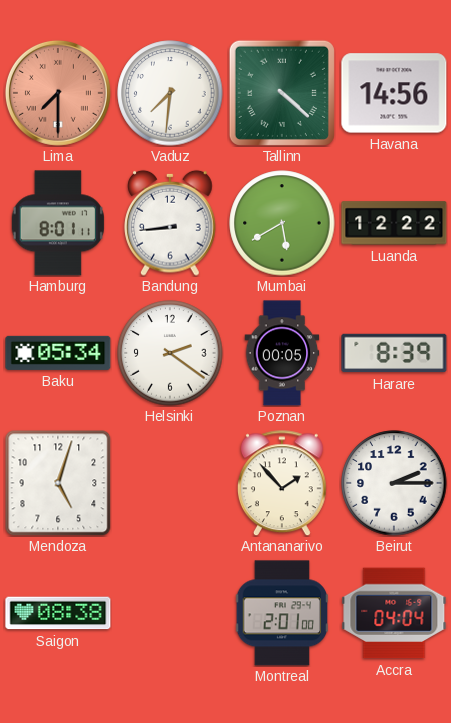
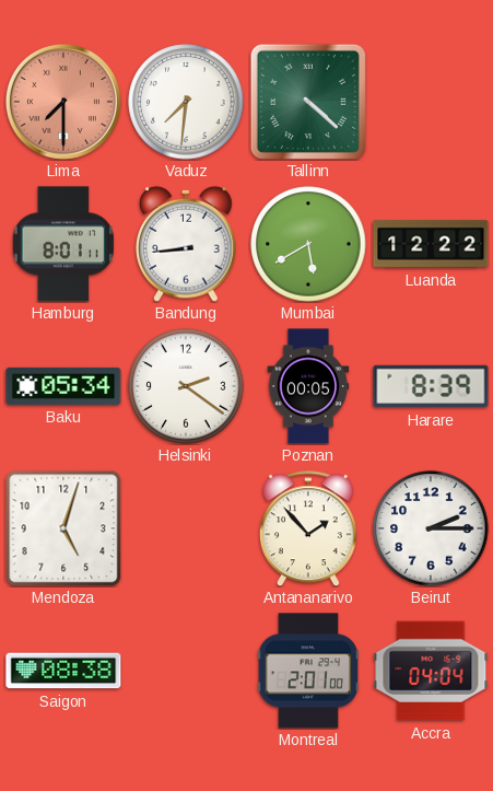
Havana: 14:56 -> none (394, 93)
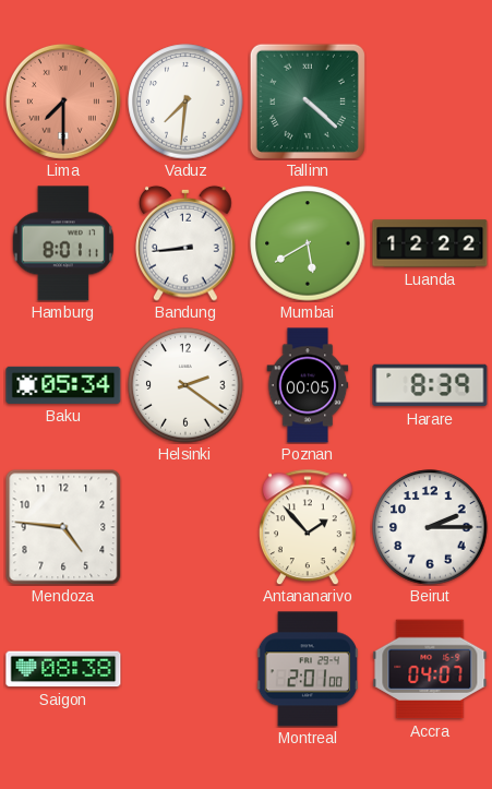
Mendoza: 5:03 -> 4:46 (63, 527)
Accra: 04:04 -> 04:07 (430, 669)
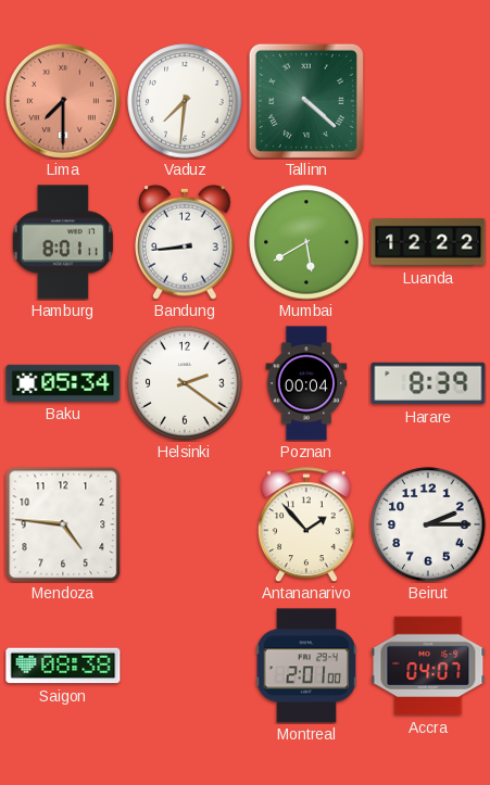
Poznan: 00:05 -> 00:04 (306, 383)
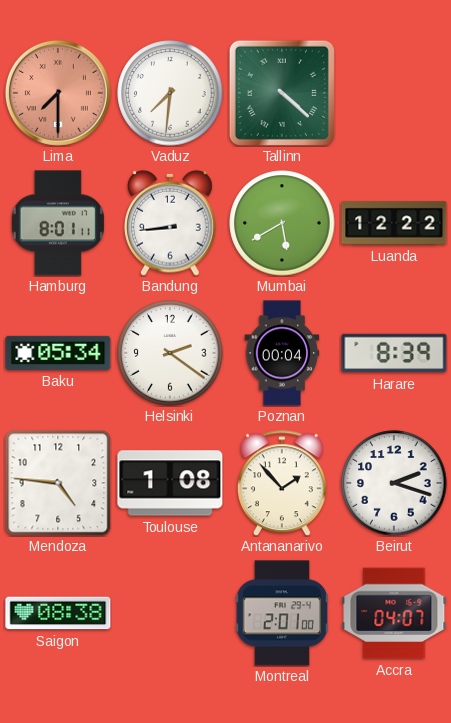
Toulouse: none -> 1:08 (170, 483)
Beirut: 2:15 -> 2:18 (394, 483)
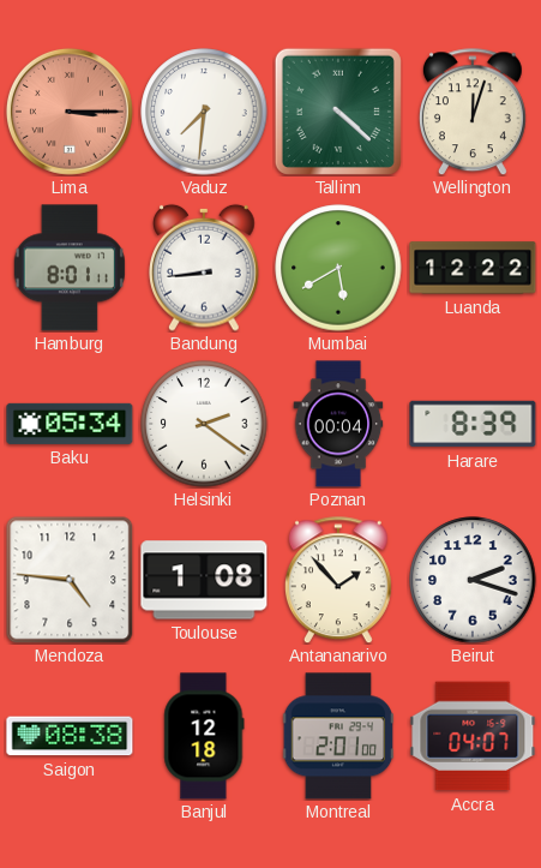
Lima: 7:30 -> 3:15 (70, 112)
Wellington: none -> 12:03 (473, 112)
Banjul: none -> 12:18 (204, 736)
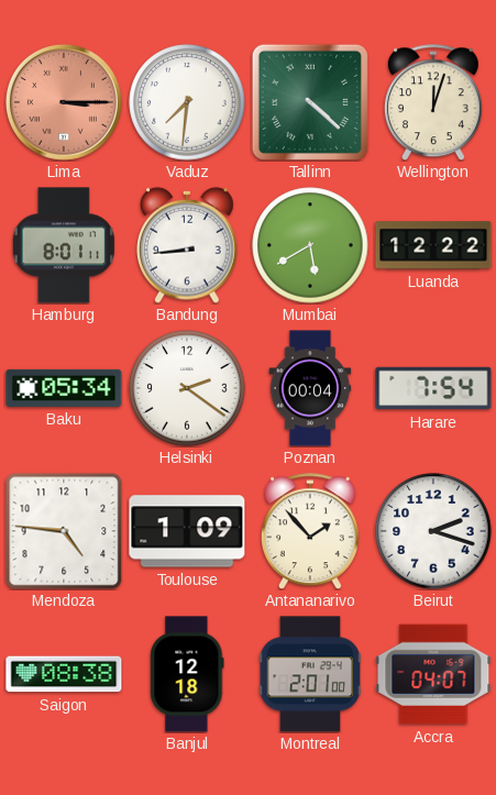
Harare: 8:39 -> 7:54 (433, 388)
Toulouse: 1:08 -> 1:09 (187, 531)
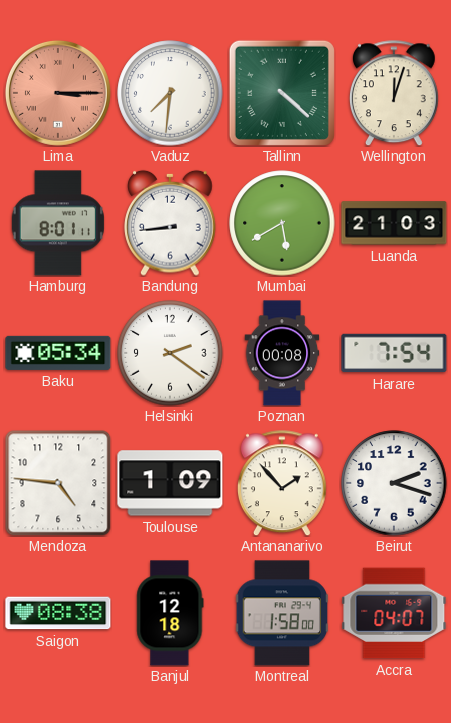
Luanda: 12:22 -> 21:03 (394, 223)
Poznan: 00:04 -> 00:08 (282, 353)
Montreal: 2:01 -> 1:58 (282, 613)
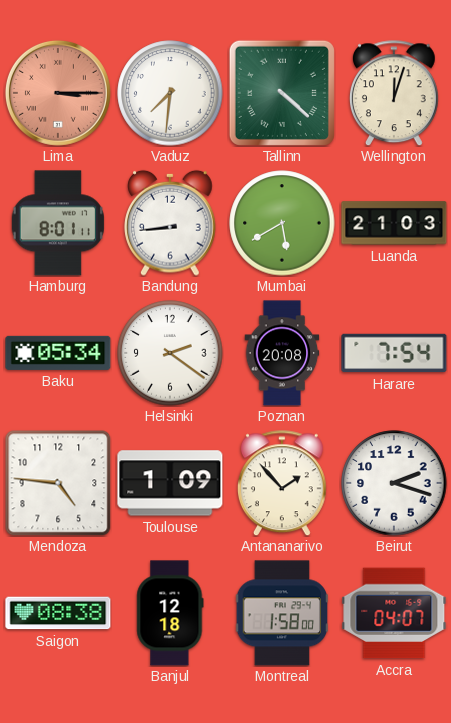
Poznan: 00:08 -> 20:08 (282, 353)
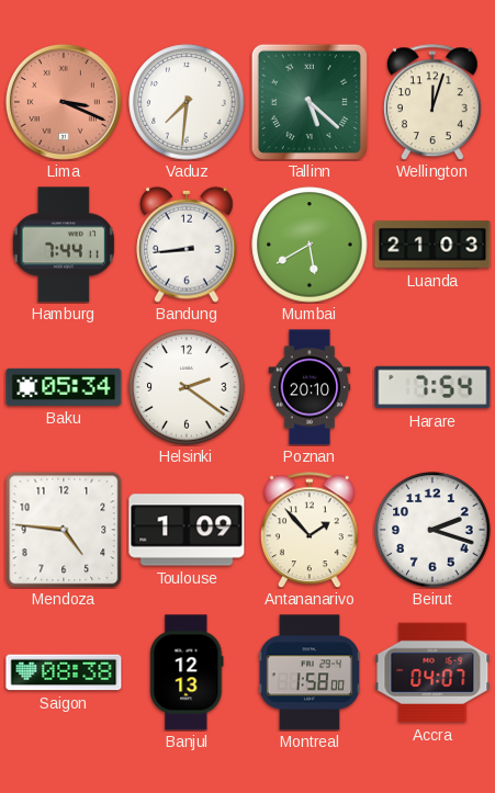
Lima: 3:15 -> 3:19 (64, 102)
Tallinn: 4:22 -> 5:22 (310, 102)
Hamburg: 8:01 -> 7:44 (64, 245)
Poznan: 20:08 -> 20:10 (310, 387)
Banjul: 12:18 -> 12:13 (187, 672)
